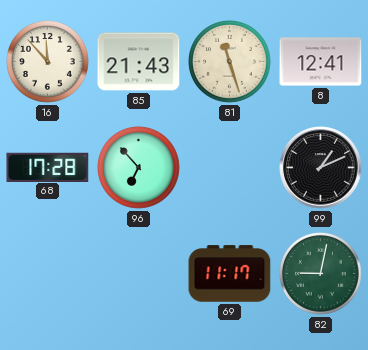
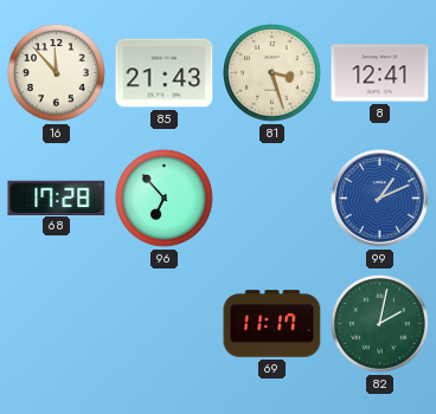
81: 11:27 -> 3:27 (272, 73)
99 dial: black -> blue (380, 199)
82: 9:02 -> 2:02 (380, 324)
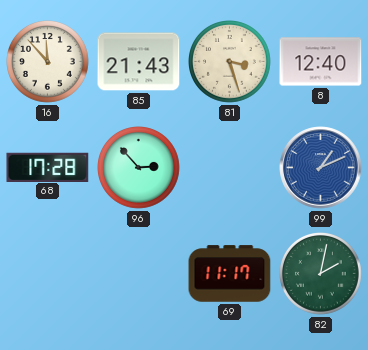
8: 12:41 -> 12:40 (321, 62)
96: 6:53 -> 2:53 (139, 168)
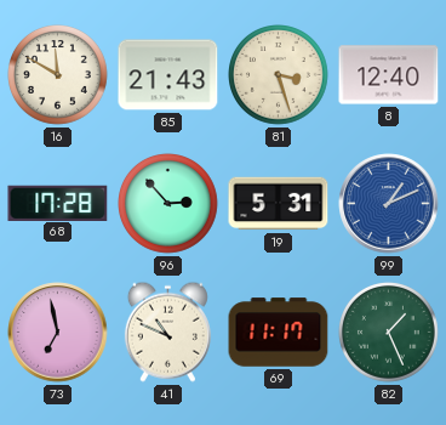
16: 11:53 -> 11:50 (58, 75)
19: none -> 5:31 (279, 204)
73: none -> 6:58 (58, 333)
41: none -> 10:49 (167, 331)
82: 2:02 -> 1:26 (389, 333)
